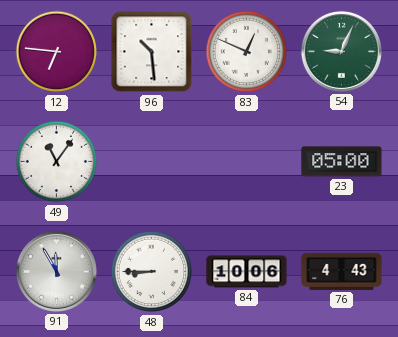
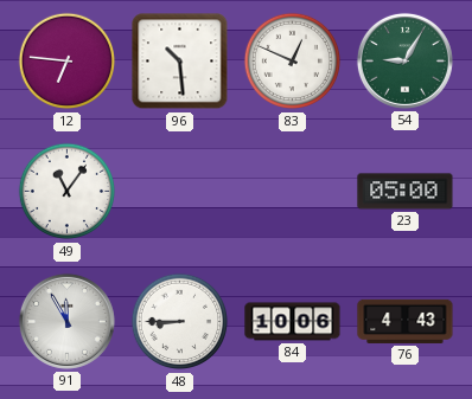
54: 9:04 -> 9:05 (404, 60)
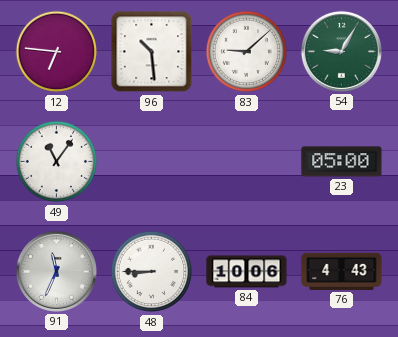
83: 12:49 -> 9:08 (247, 52)
91: 11:55 -> 11:34 (56, 271)
